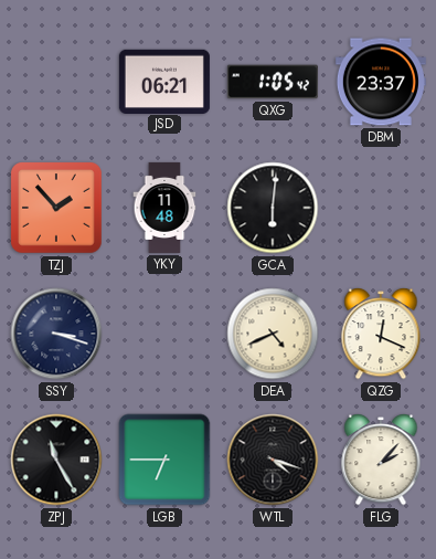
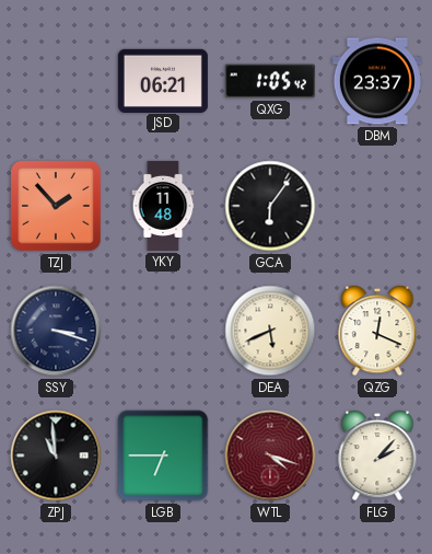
GCA: 6:01 -> 6:06 (270, 206)
DEA: 4:41 -> 5:41 (270, 331)
ZPJ: 11:25 -> 10:59 (56, 455)
WTL dial: black -> burgundy (270, 455)
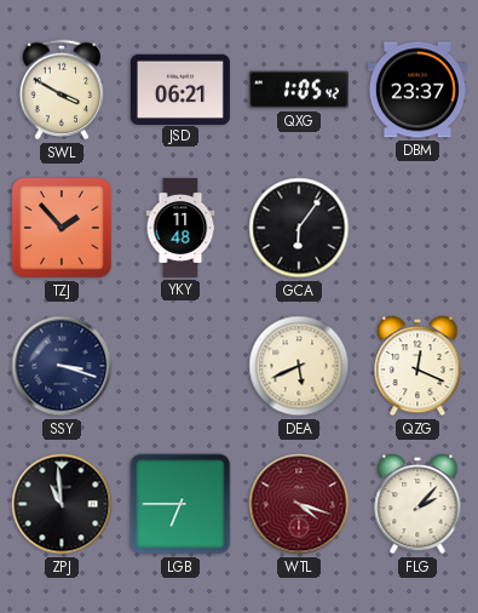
SWL: none -> 3:50 (62, 90)
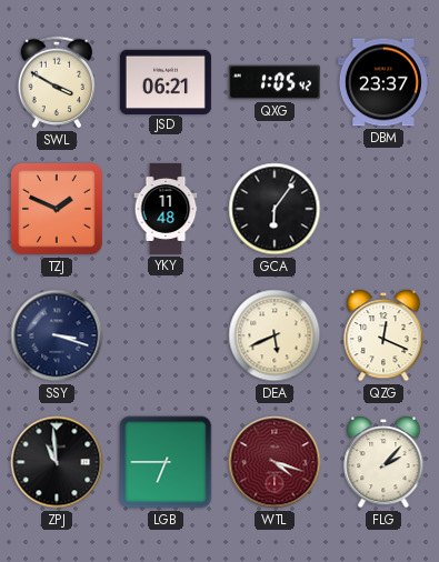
TZJ: 1:53 -> 1:49 (57, 209)
